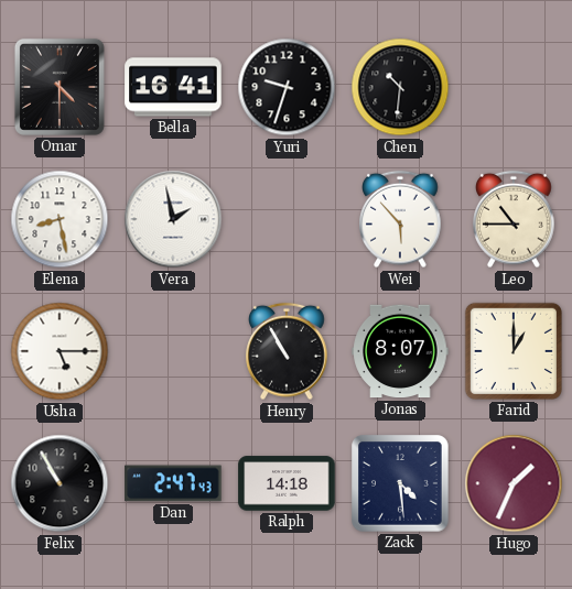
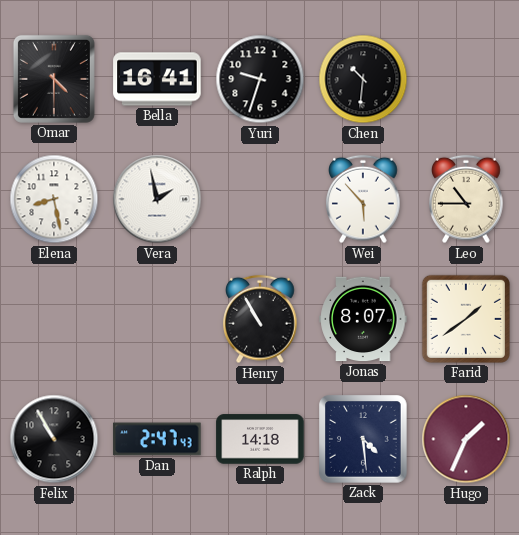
Usha: 5:15 -> none (60, 351)
Farid: 1:00 -> 1:39 (466, 319)
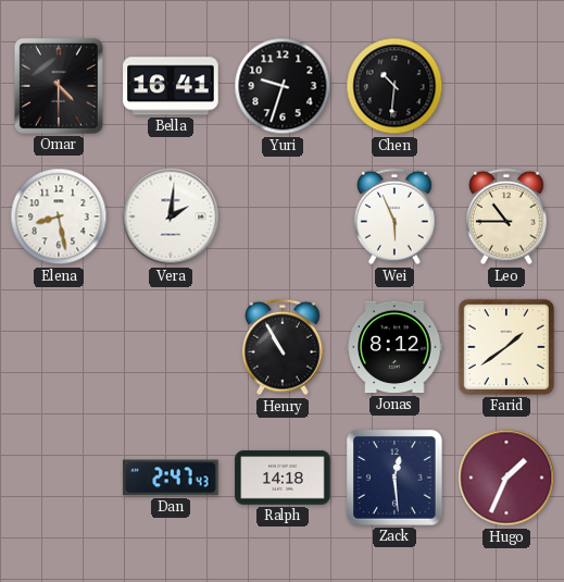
Vera: 1:58 -> 2:01 (171, 216)
Wei: 5:53 -> 5:56 (394, 216)
Jonas: 8:07 -> 8:12 (394, 347)
Felix: 10:55 -> none (54, 439)
Zack: 4:29 -> 12:29 (394, 478)
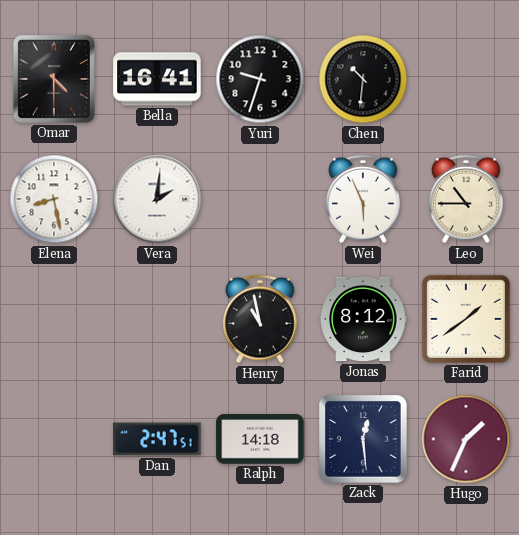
Henry: 10:55 -> 10:58 (260, 319)
Dan: 2:47:43 -> 2:47:51 (157, 439)
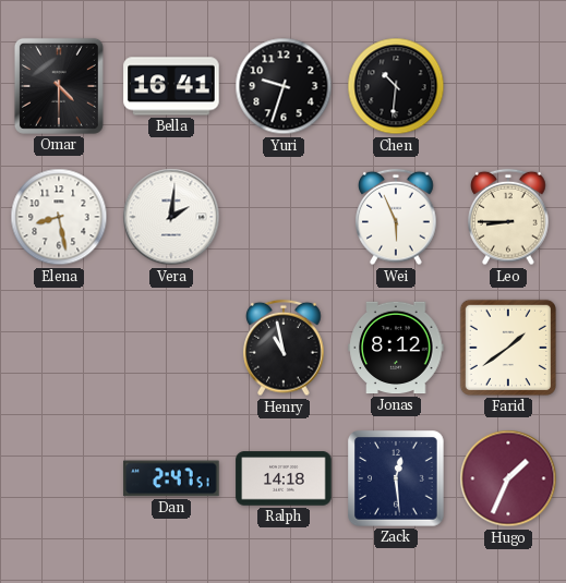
Leo: 10:45 -> 8:45 (508, 217)
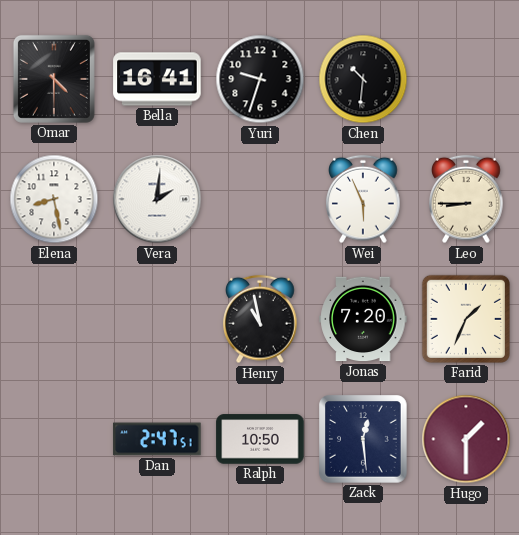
Jonas: 8:12 -> 7:20 (363, 319)
Farid: 1:39 -> 1:34 (466, 319)
Ralph: 14:18 -> 10:50 (260, 439)
Hugo: 1:34 -> 1:30 (466, 439)
